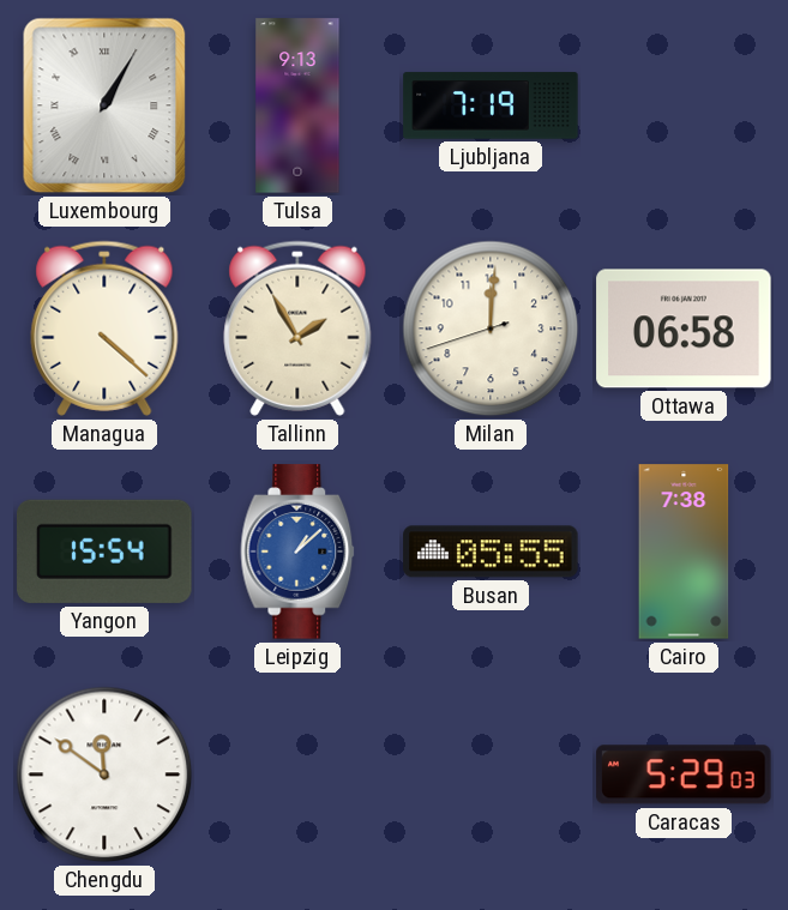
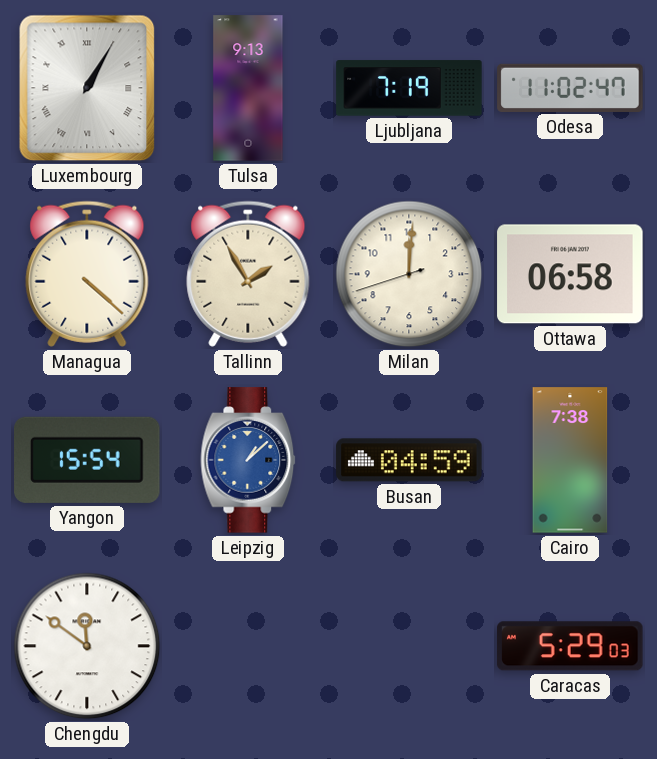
Odesa: none -> 11:02 (570, 88)
Busan: 05:55 -> 04:59 (409, 460)
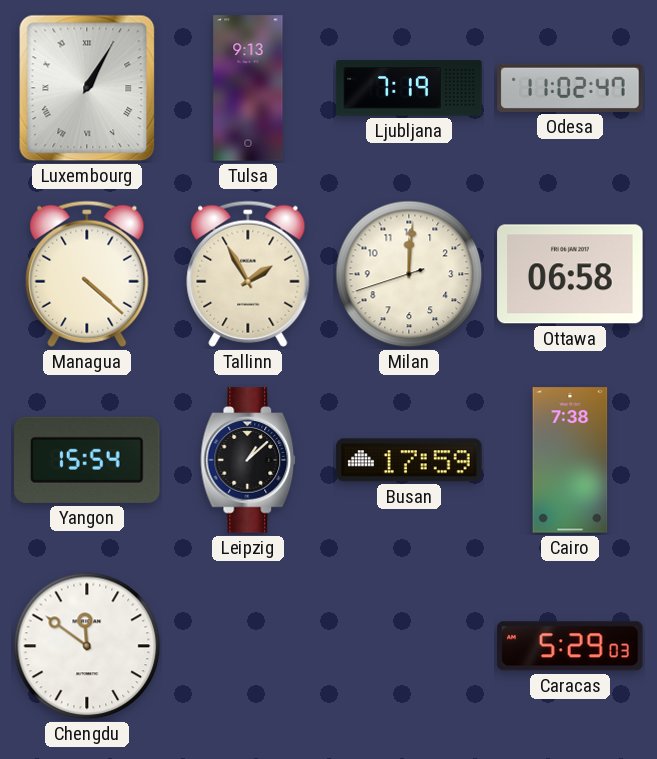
Leipzig dial: blue -> black (248, 460)
Busan: 04:59 -> 17:59 (409, 460)
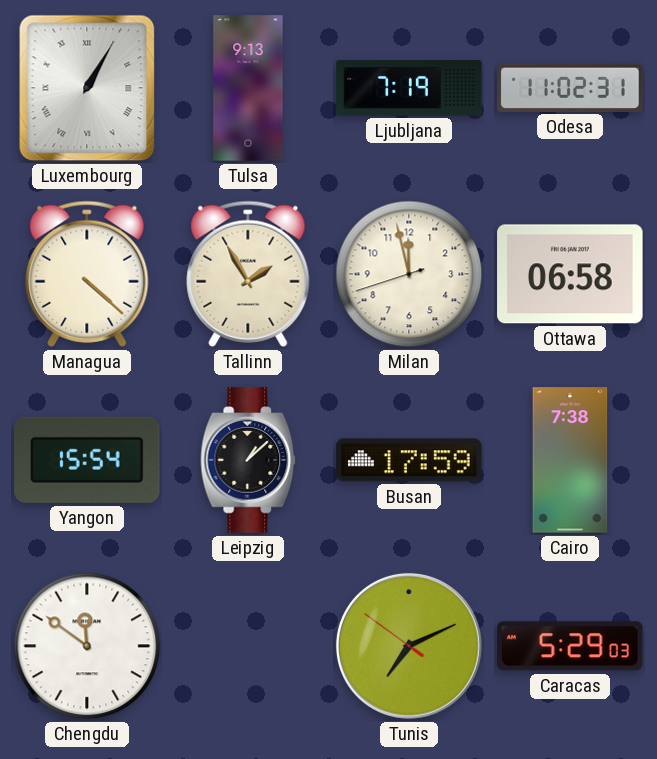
Odesa: 11:02:47 -> 11:02:31 (570, 88)
Milan: 12:00 -> 11:57 (409, 274)
Tunis: none -> 7:10 (409, 646)
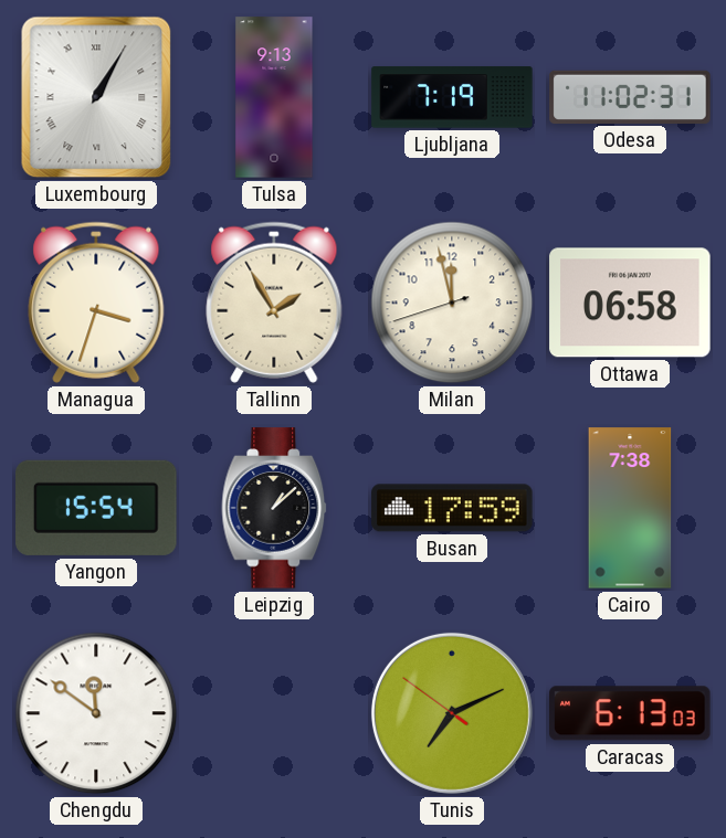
Managua: 4:22 -> 3:33 (96, 303)
Caracas: 5:29 -> 6:13 (630, 713)
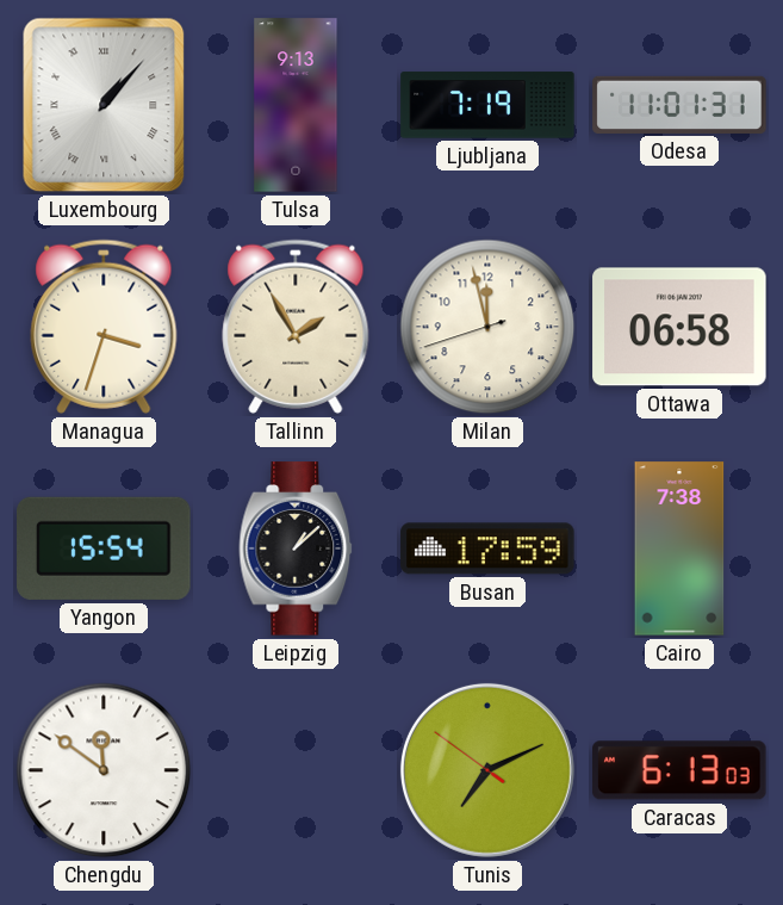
Luxembourg: 1:05 -> 1:07 (104, 105)
Odesa: 11:02 -> 11:01 (679, 105)
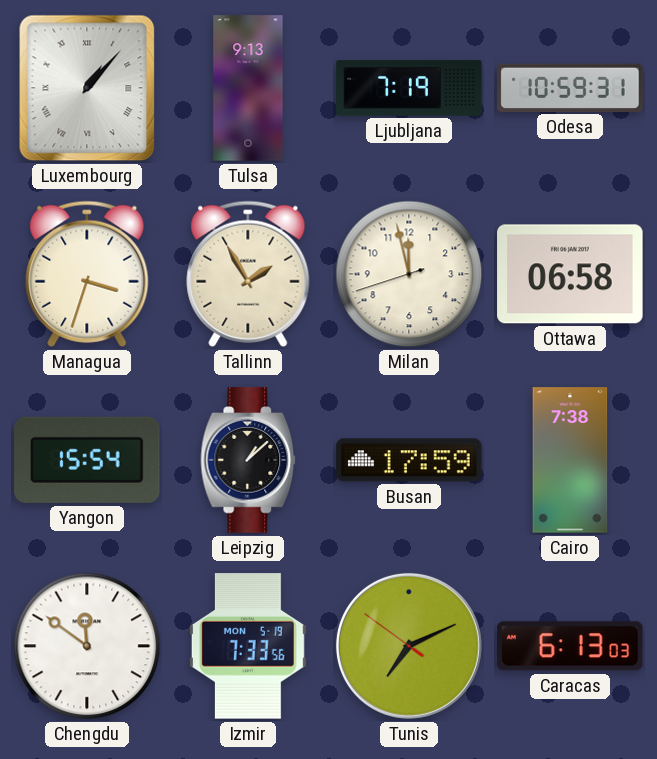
Odesa: 11:01 -> 10:59 (570, 88)
Izmir: none -> 7:33 (248, 646)
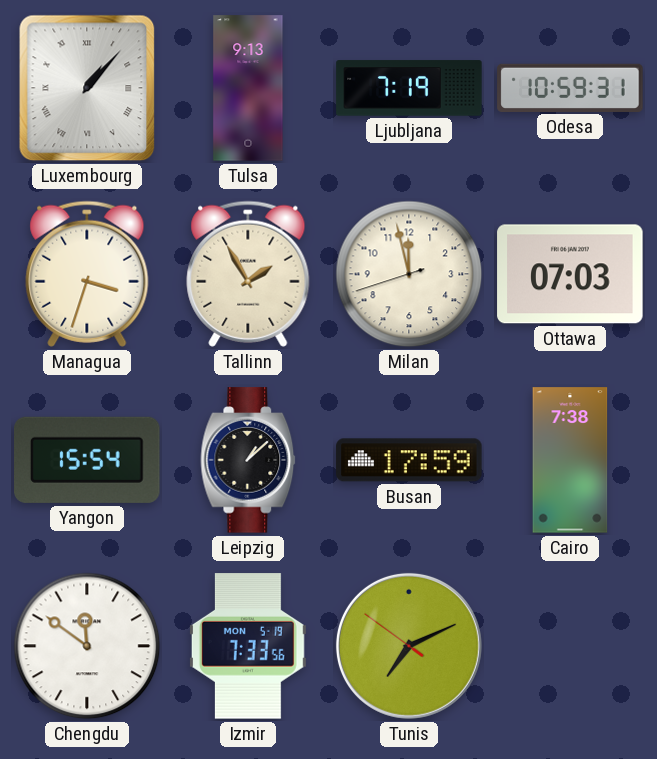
Ottawa: 06:58 -> 07:03 (570, 274)
Caracas: 6:13 -> none (570, 646)
